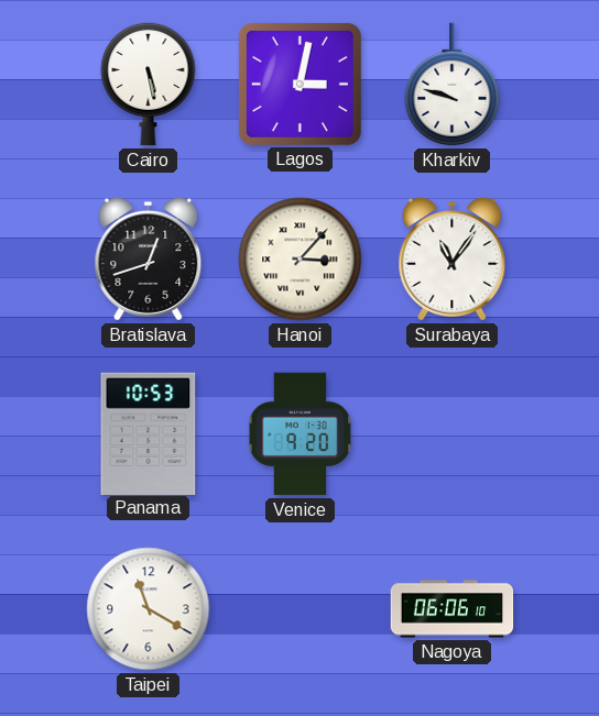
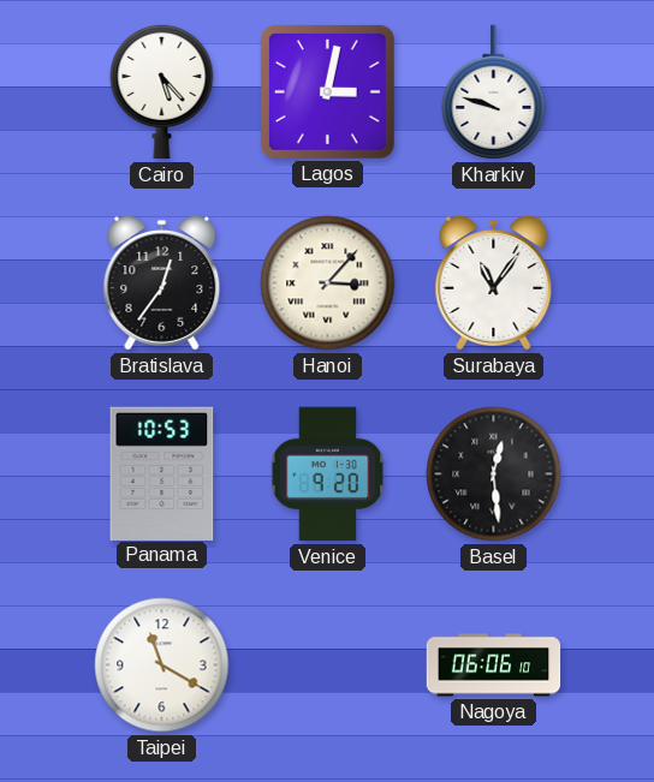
Cairo: 5:28 -> 5:23 (162, 91)
Bratislava: 12:42 -> 12:36 (162, 283)
Basel: none -> 12:29 (494, 474)
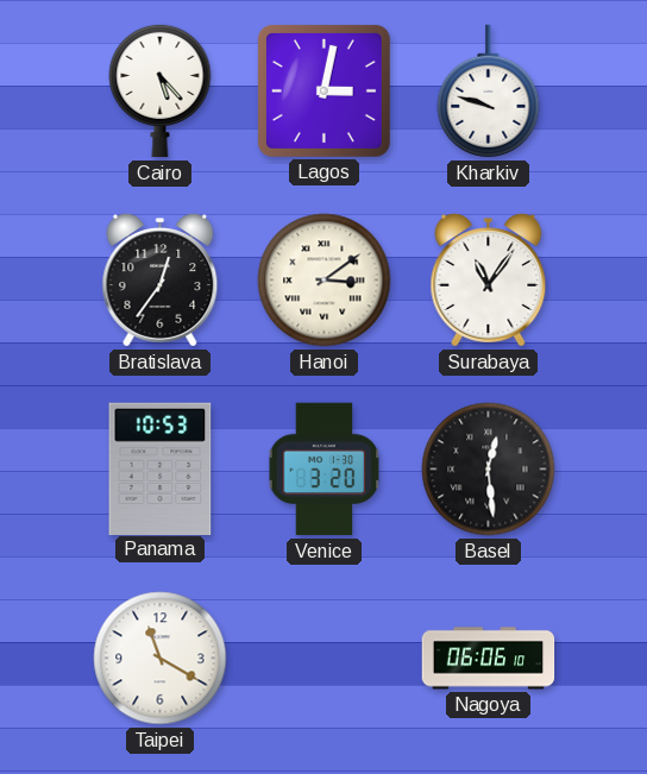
Hanoi: 3:07 -> 3:09 (325, 281)
Venice: 9:20 -> 3:20 (325, 470)
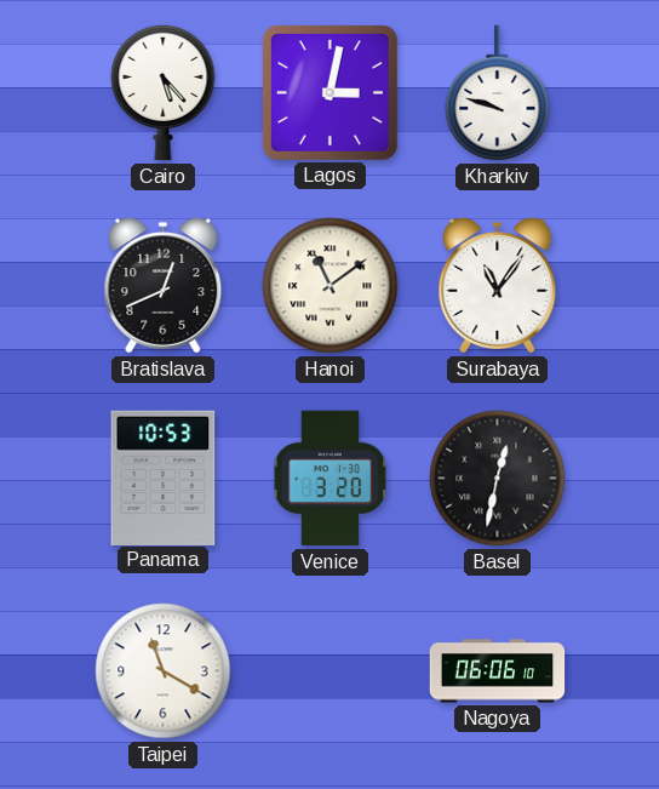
Bratislava: 12:36 -> 12:41 (164, 286)
Hanoi: 3:09 -> 11:09 (331, 286)
Basel: 12:29 -> 12:32 (498, 479)
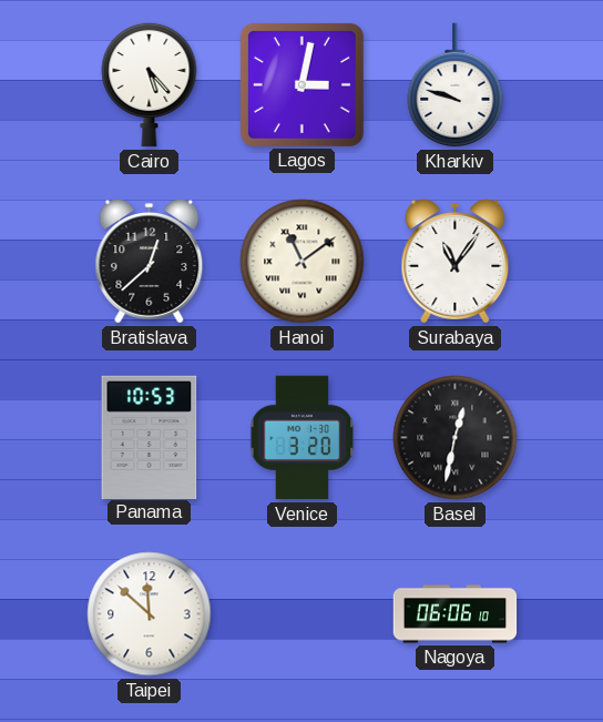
Bratislava: 12:41 -> 12:38 (150, 262)
Taipei: 11:20 -> 11:52 (150, 614)
